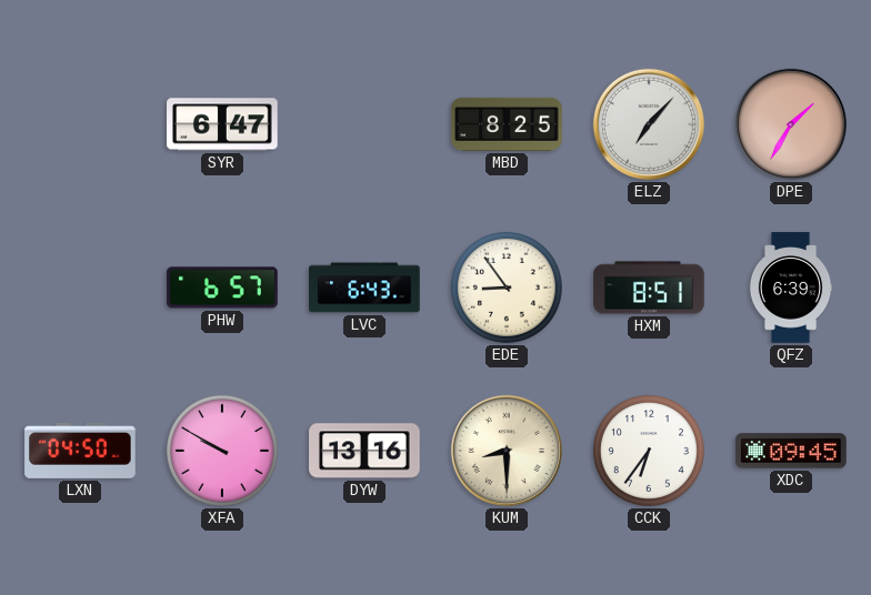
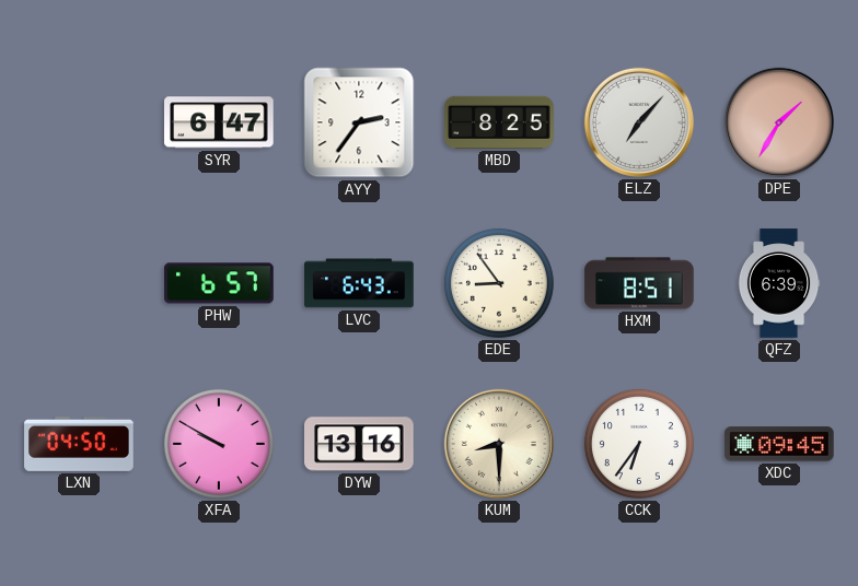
AYY: none -> 2:36 (359, 122)
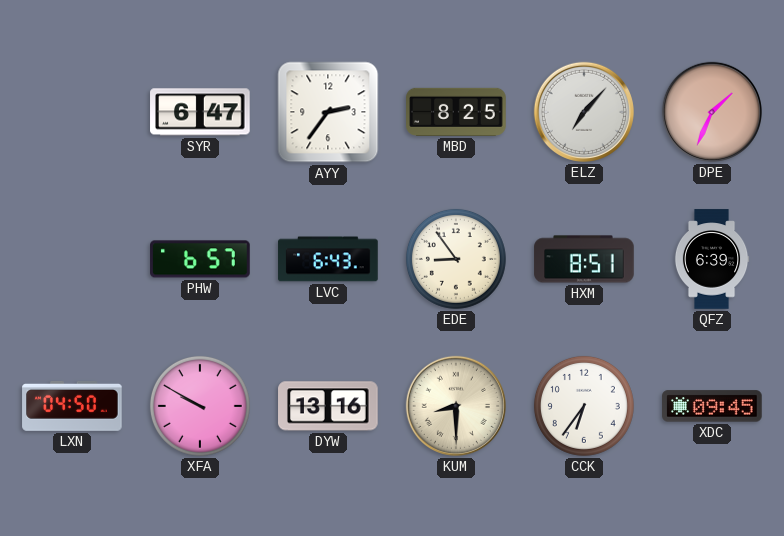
DPE: 1:35 -> 1:34 (712, 112)
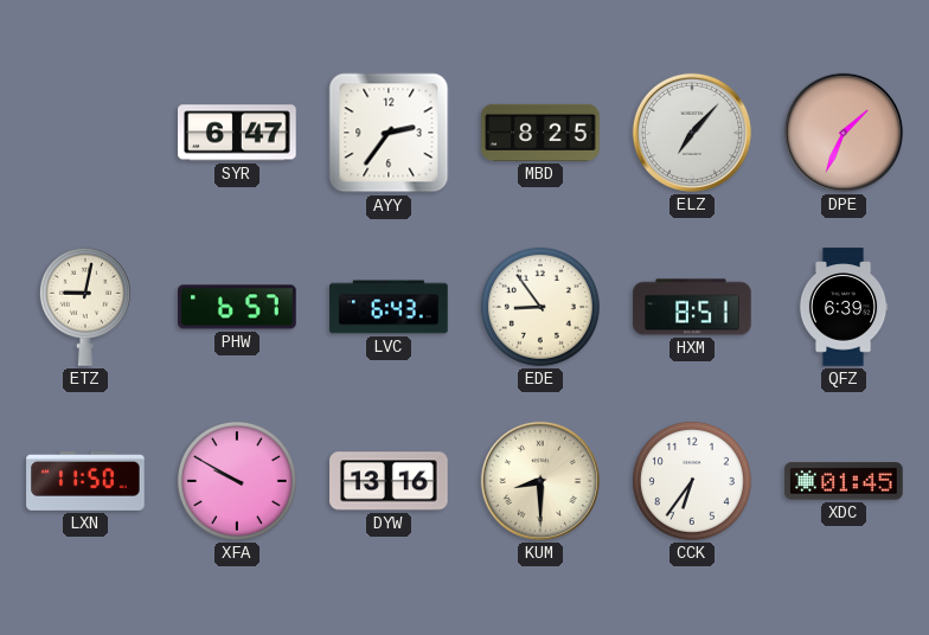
ETZ: none -> 9:02 (85, 307)
LXN: 04:50 -> 11:50 (85, 481)
XDC: 09:45 -> 01:45 (844, 481)
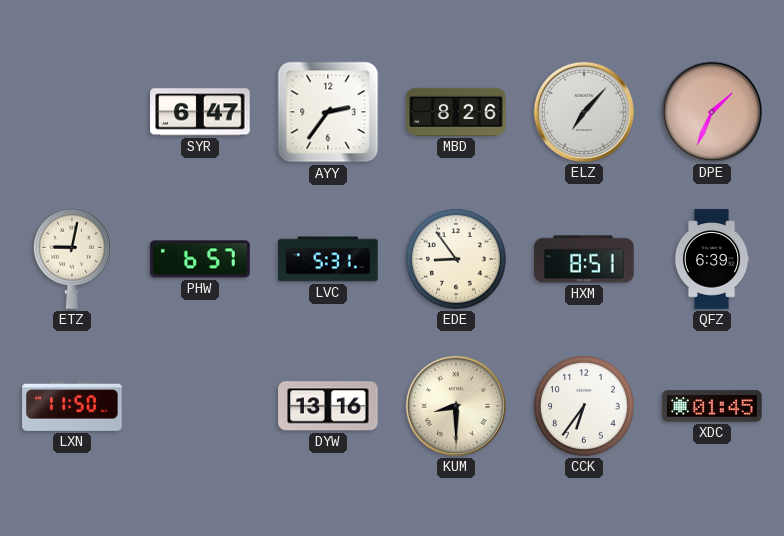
MBD: 8:25 -> 8:26 (456, 112)
LVC: 6:43 -> 5:31 (328, 259)
XFA: 9:50 -> none (237, 481)
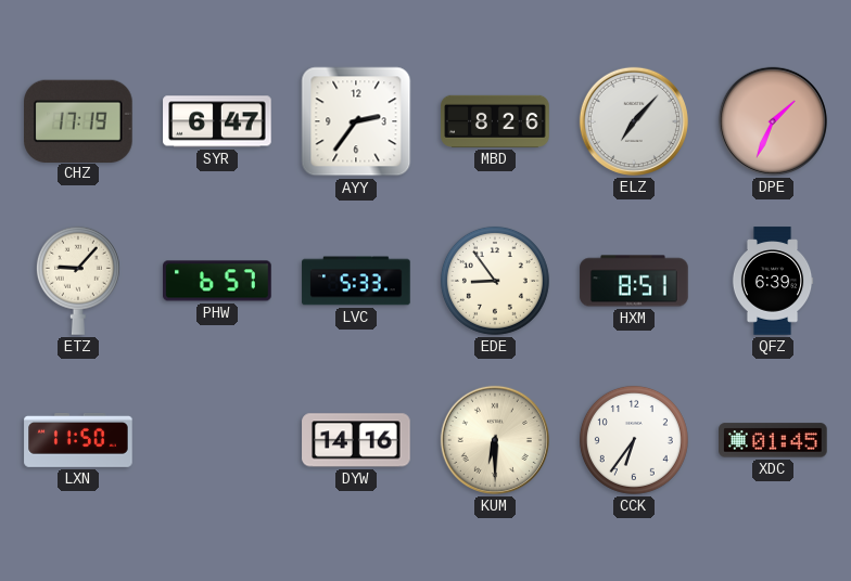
CHZ: none -> 17:19 (79, 120)
ETZ: 9:02 -> 9:07 (78, 281)
LVC: 5:31 -> 5:33 (356, 281)
DYW: 13:16 -> 14:16 (356, 440)
KUM: 8:30 -> 6:30 (495, 440)
